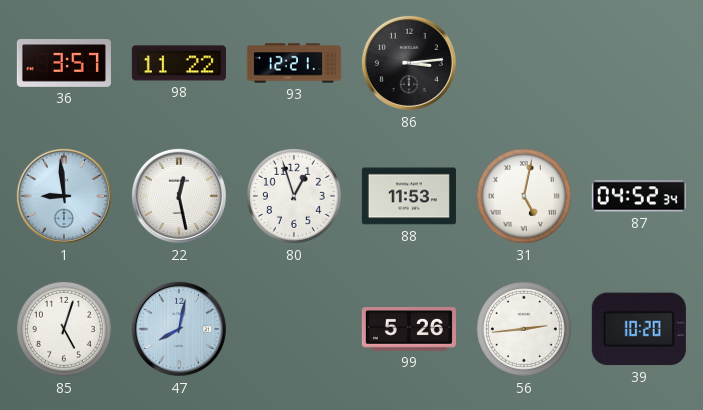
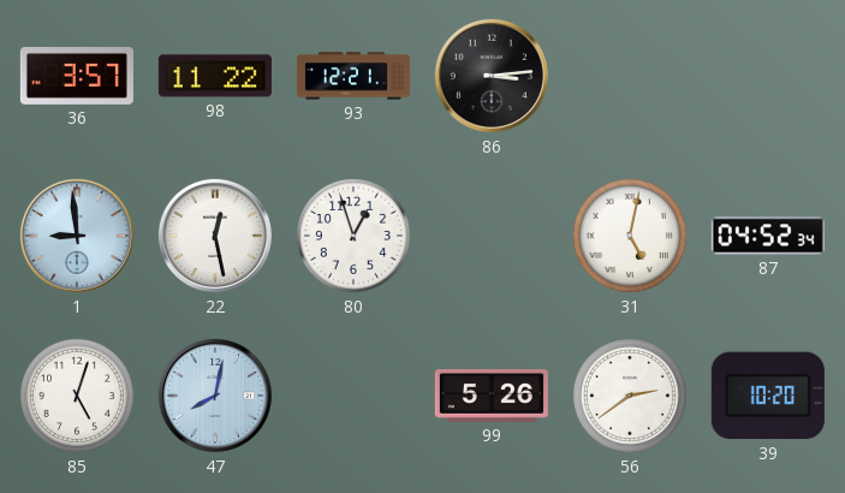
88: 11:53 -> none (409, 196)
56: 2:44 -> 2:39 (630, 396)
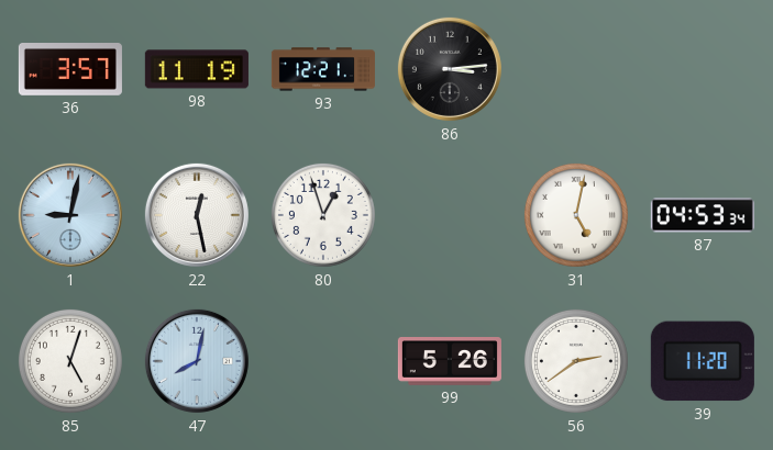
98: 11:22 -> 11:19 (197, 69)
1: 8:59 -> 9:02 (70, 215)
87: 04:52 -> 04:53 (703, 215)
39: 10:20 -> 11:20 (703, 361)
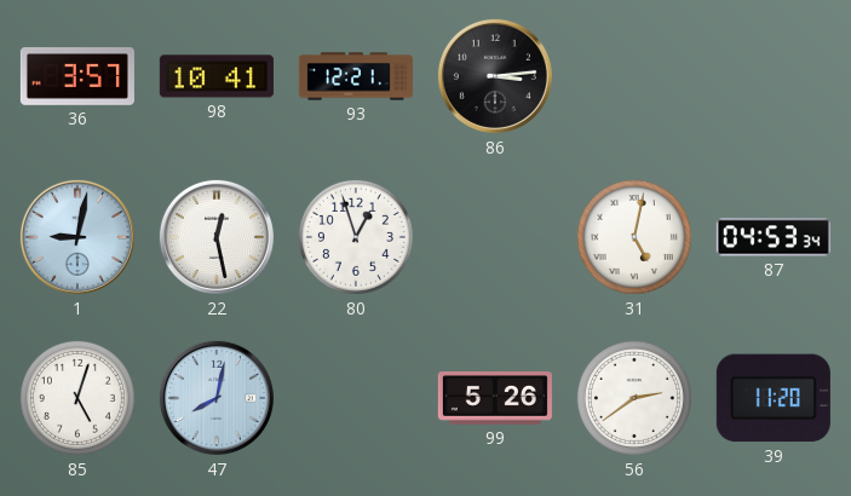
98: 11:19 -> 10:41 (217, 76)
